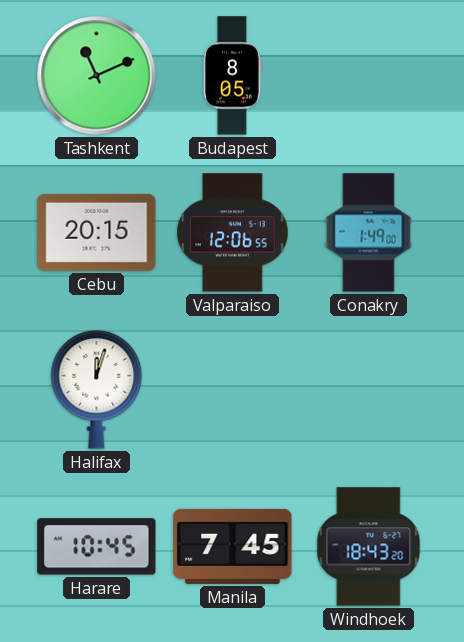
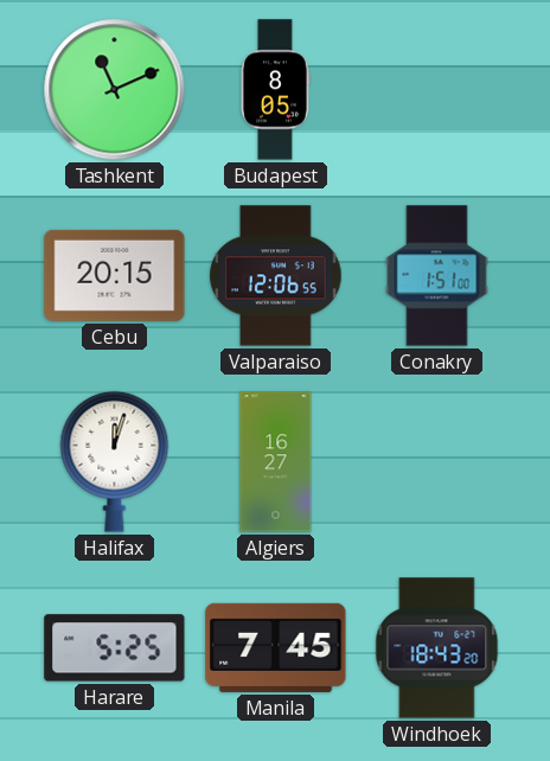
Conakry: 1:49 -> 1:51 (437, 276)
Algiers: none -> 16:27 (276, 462)
Harare: 10:45 -> 5:25 (115, 648)
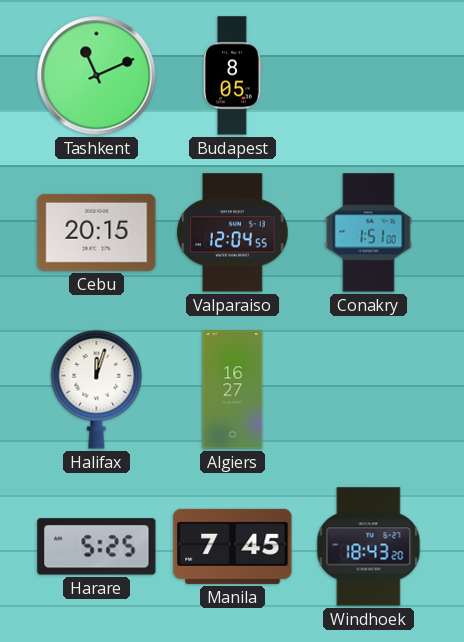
Valparaiso: 12:06 -> 12:04 (233, 233)
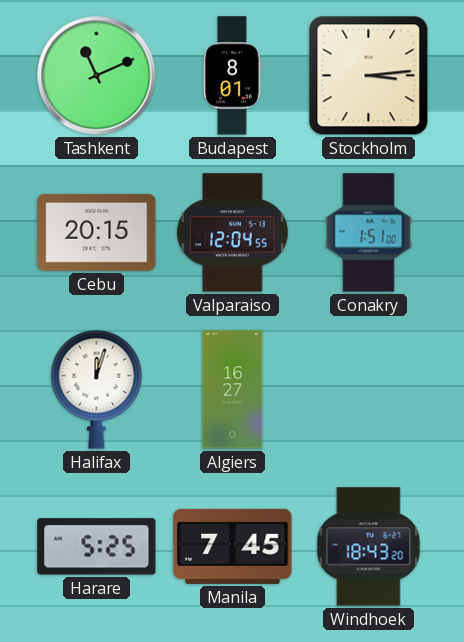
Budapest: 8:05 -> 8:01 (232, 76)
Stockholm: none -> 3:14 (369, 76)
